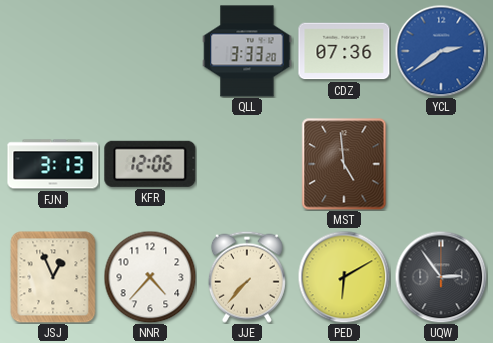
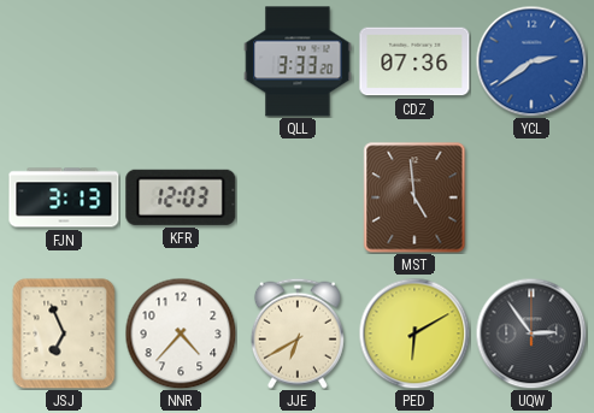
KFR: 12:06 -> 12:03 (181, 197)
JSJ: 12:56 -> 6:56 (64, 334)
JJE: 7:37 -> 6:40 (298, 334)
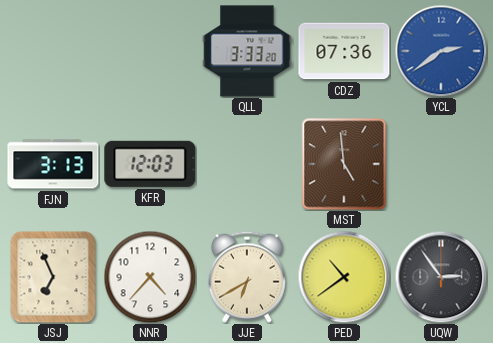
PED: 6:10 -> 10:39 (344, 277)
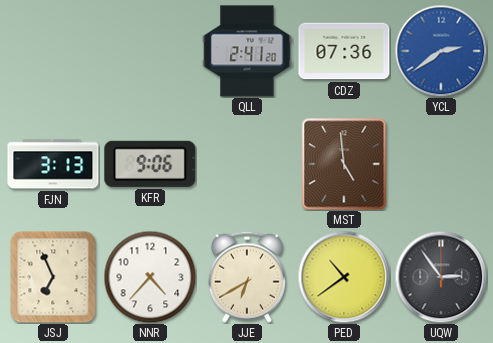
QLL: 3:33 -> 2:41 (247, 51)
KFR: 12:03 -> 9:06 (150, 164)
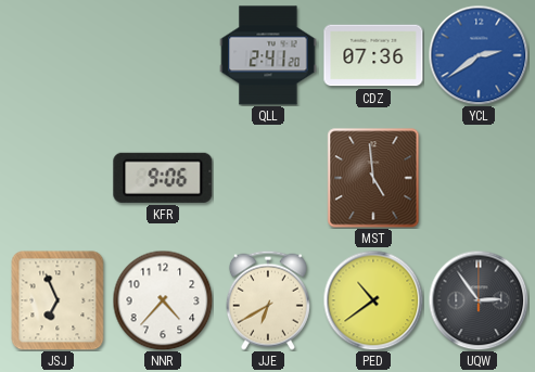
FJN: 3:13 -> none (53, 164)
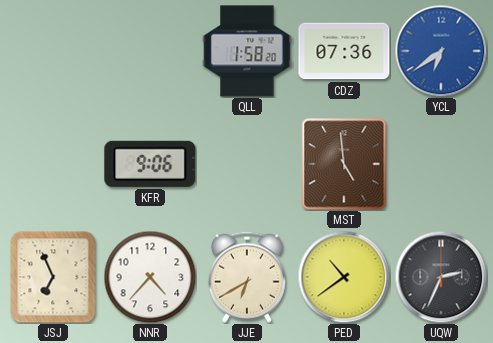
QLL: 2:41 -> 1:58 (247, 51)
YCL: 2:39 -> 6:39 (441, 51)
UQW: 2:54 -> 2:34 (441, 277)
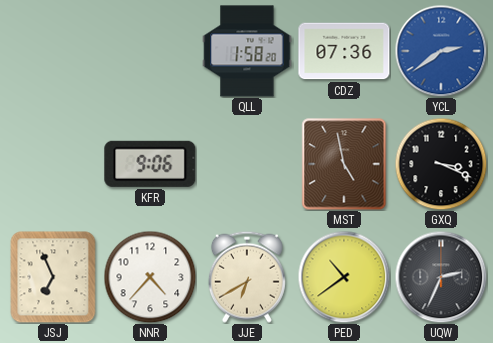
YCL: 6:39 -> 2:39 (441, 51)
MST: 4:59 -> 4:58 (344, 164)
GXQ: none -> 3:19 (441, 164)
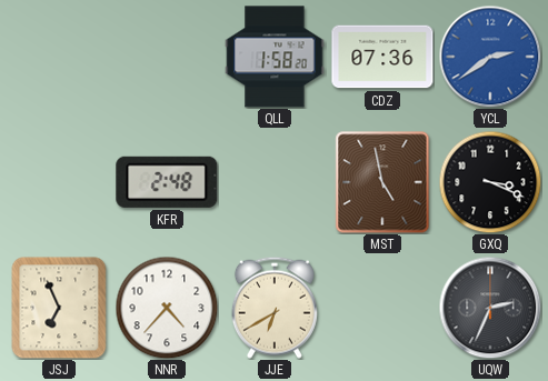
KFR: 9:06 -> 2:48 (167, 182)
PED: 10:39 -> none (344, 277)
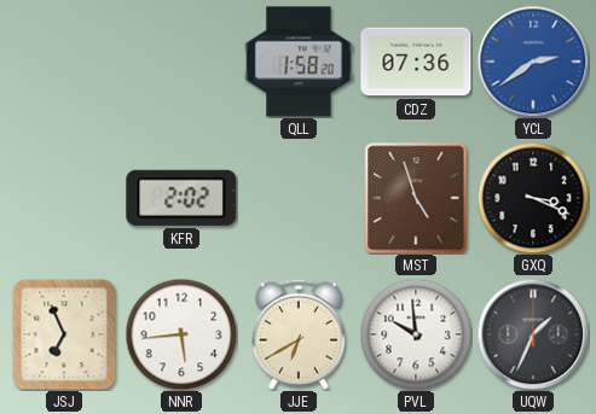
KFR: 2:48 -> 2:02 (181, 198)
MST: 4:58 -> 4:57 (416, 198)
NNR: 4:37 -> 5:44 (181, 334)
PVL: none -> 9:59 (416, 334)
UQW: 2:34 -> 1:34 (533, 334)
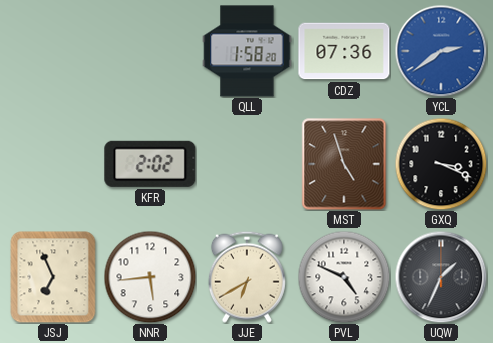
PVL: 9:59 -> 4:49 (344, 277)
